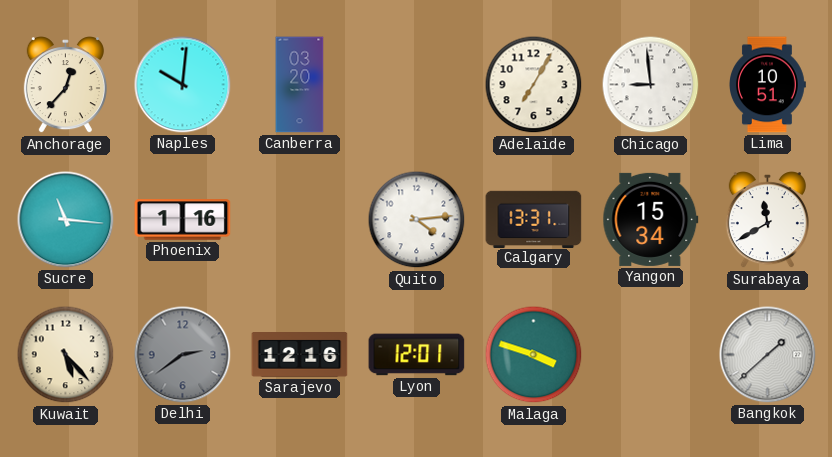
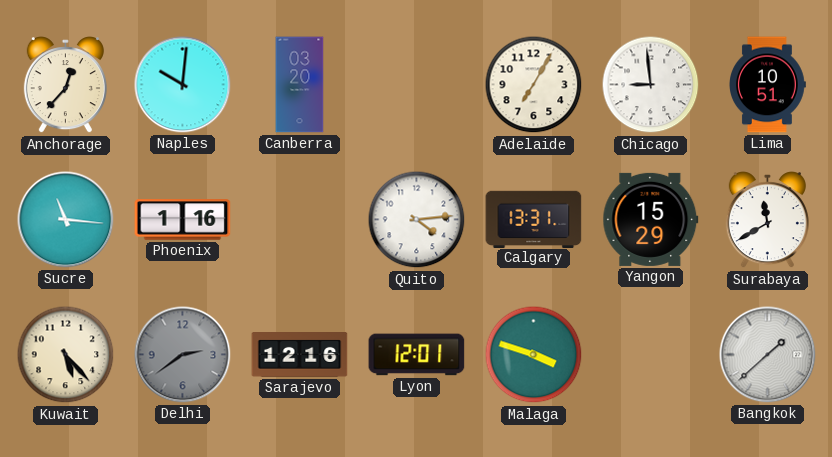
Yangon: 15:34 -> 15:29 (651, 219)
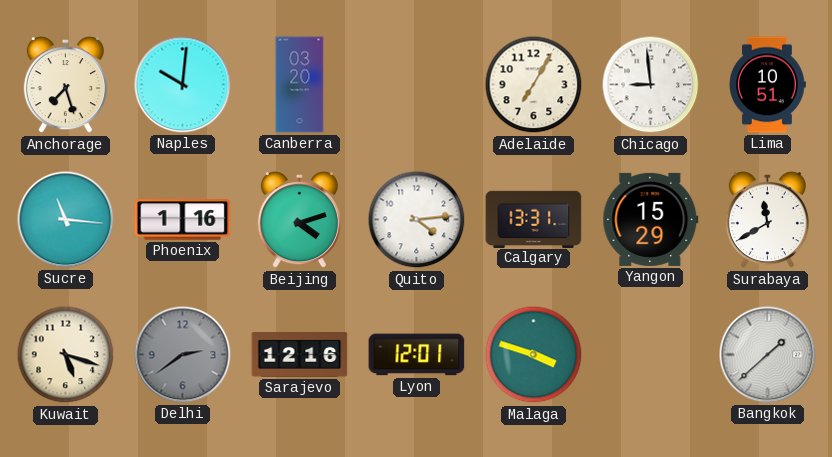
Anchorage: 12:37 -> 7:27 (65, 85)
Beijing: none -> 4:12 (299, 220)
Kuwait: 5:23 -> 5:18 (66, 355)
